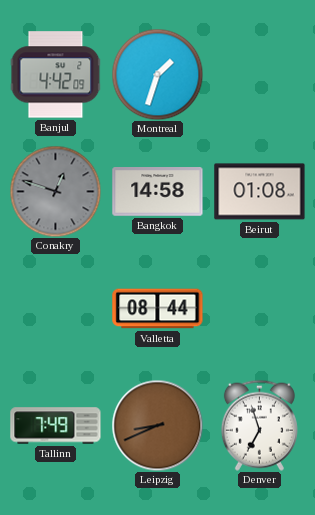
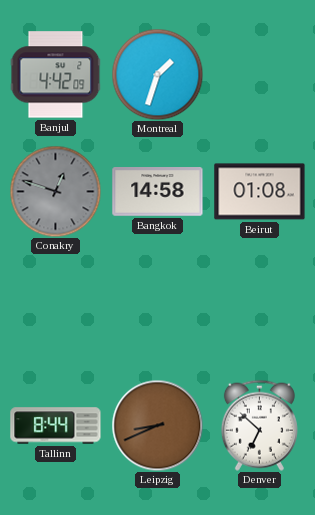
Valletta: 08:44 -> none (158, 309)
Tallinn: 7:49 -> 8:44 (56, 426)
Denver: 6:57 -> 6:52 (259, 425)
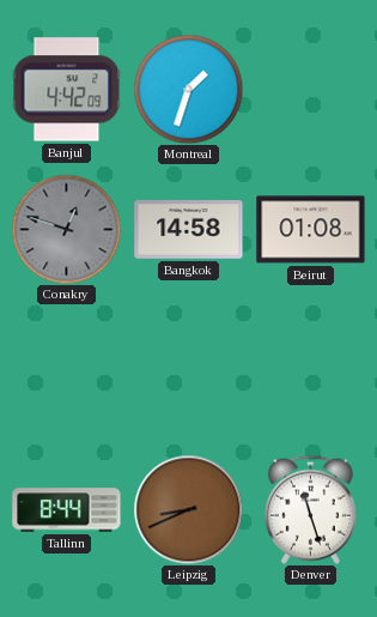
Denver: 6:52 -> 11:27 (310, 509)
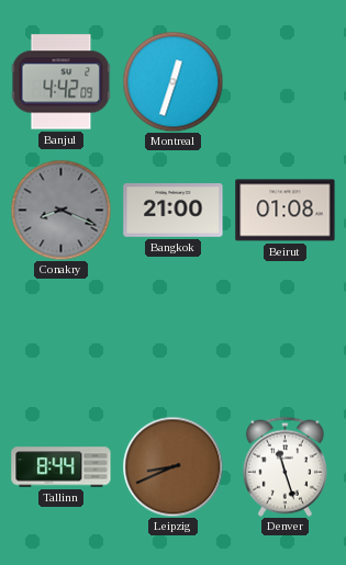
Montreal: 1:33 -> 12:33 (172, 81)
Conakry: 12:48 -> 8:19 (60, 210)
Bangkok: 14:58 -> 21:00 (174, 211)
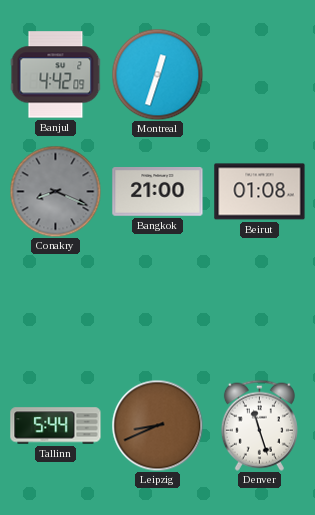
Tallinn: 8:44 -> 5:44 (56, 426)
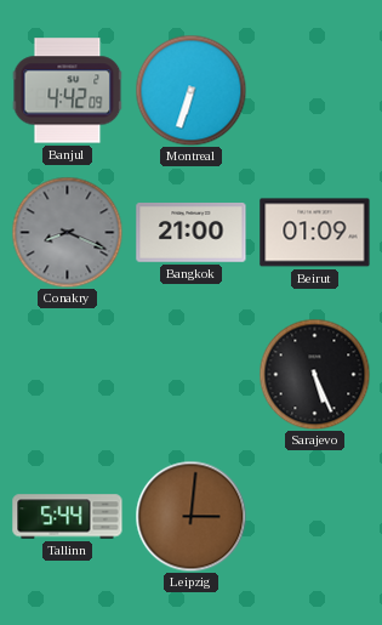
Montreal: 12:33 -> 6:33 (190, 90)
Beirut: 01:08 -> 01:09 (315, 233)
Sarajevo: none -> 5:26 (314, 374)
Leipzig: 8:41 -> 3:01 (190, 516)
Denver: 11:27 -> none (259, 425)
